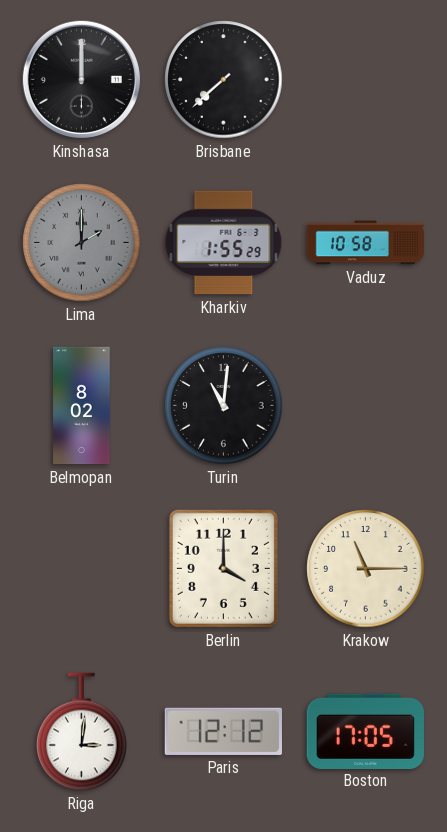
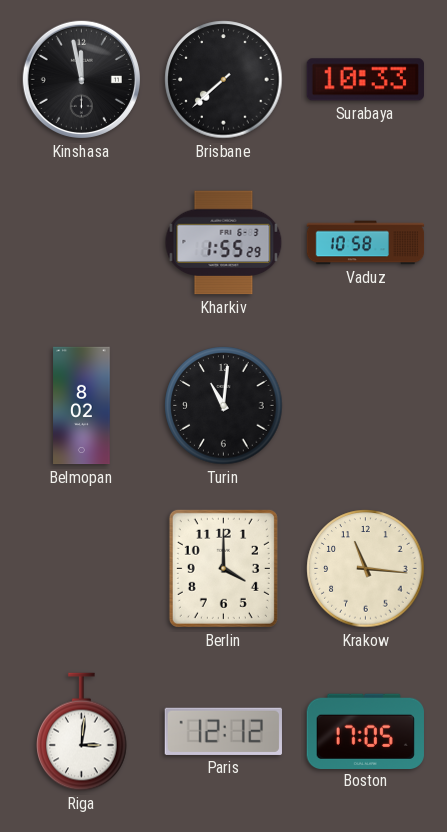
Kinshasa: 12:00 -> 11:58 (81, 79)
Surabaya: none -> 10:33 (365, 80)
Lima: 2:00 -> none (82, 243)
Krakow: 11:15 -> 11:16 (366, 569)
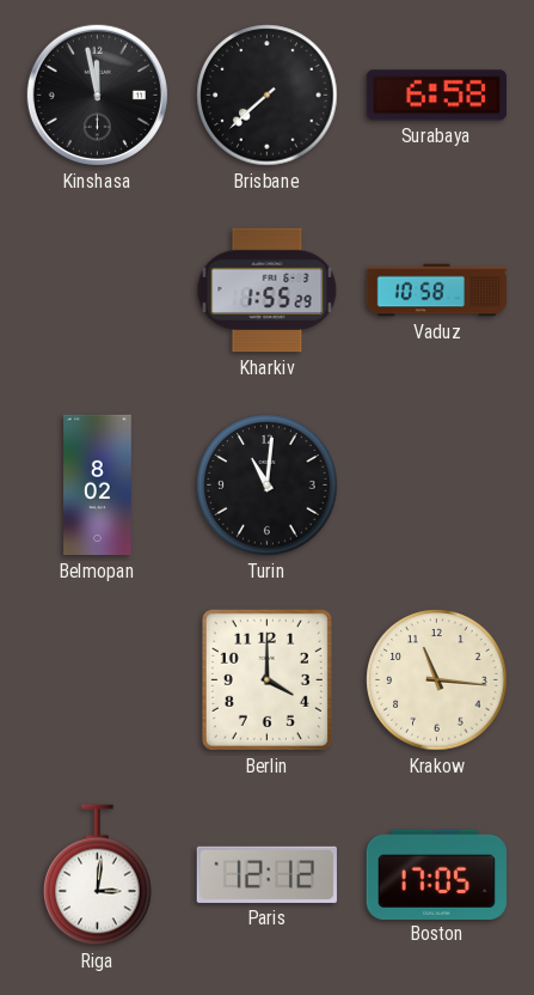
Surabaya: 10:33 -> 6:58 (436, 96)
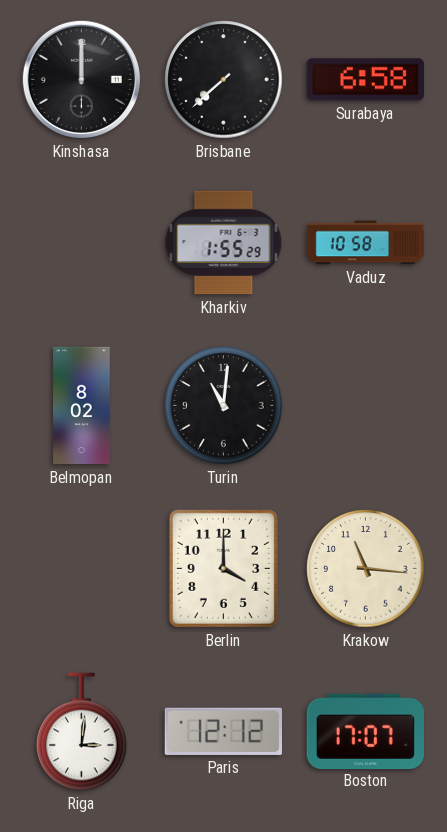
Kinshasa: 11:58 -> 12:00 (81, 79)
Boston: 17:05 -> 17:07 (365, 731)
